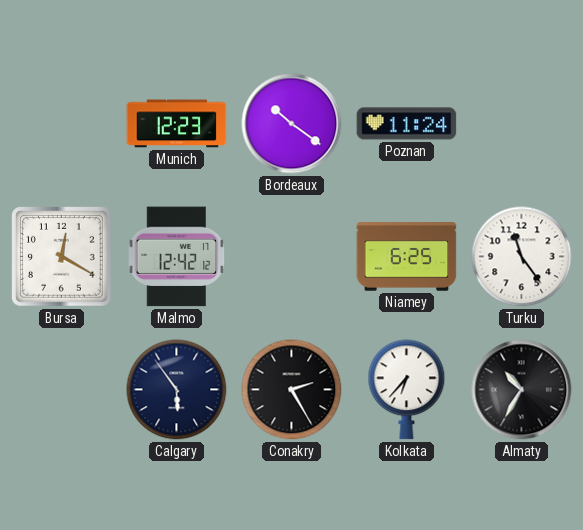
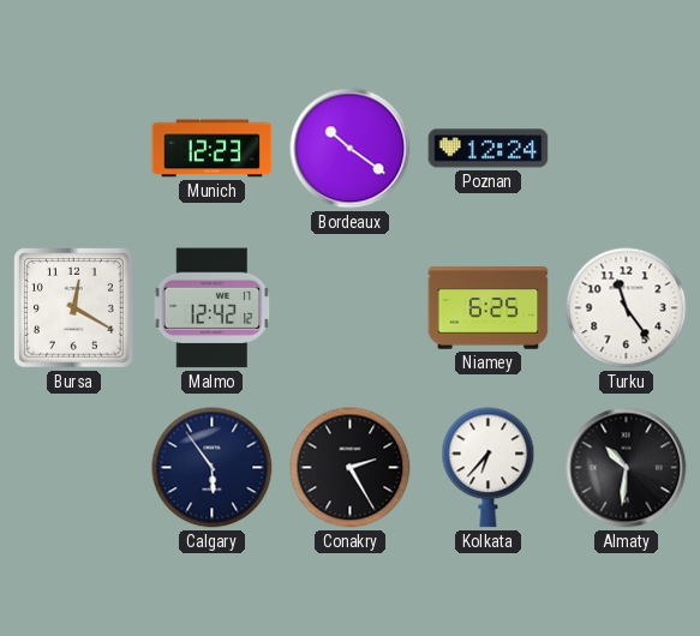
Poznan: 11:24 -> 12:24 (489, 149)
Almaty: 10:35 -> 10:31 (627, 468)
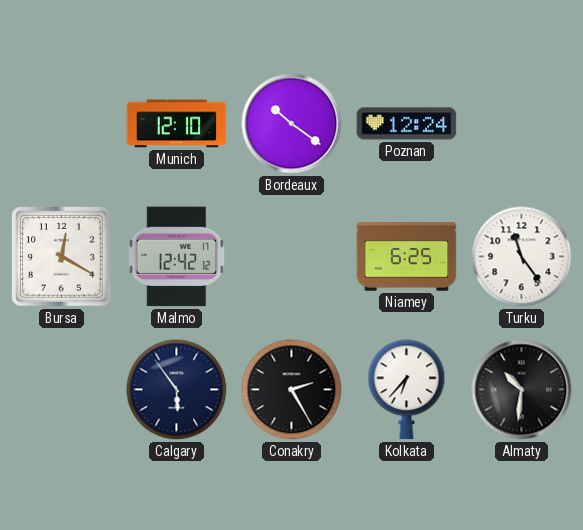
Munich: 12:23 -> 12:10 (177, 124)
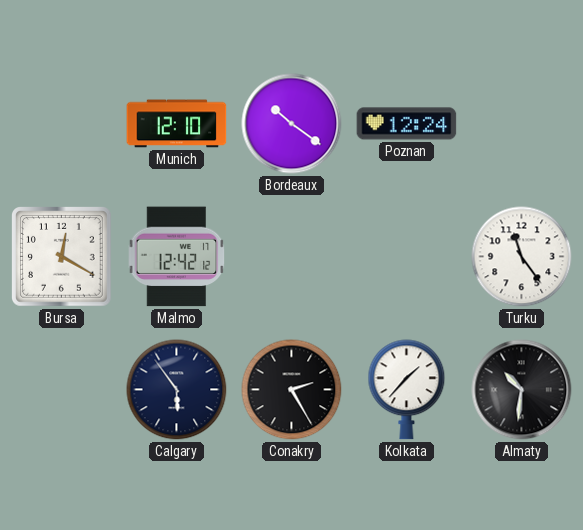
Niamey: 6:25 -> none (407, 257)
Kolkata: 6:37 -> 1:37 (407, 390)
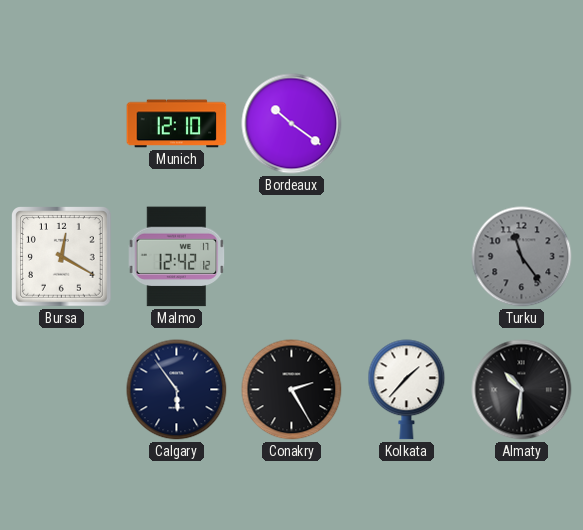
Poznan: 12:24 -> none (407, 124)
Turku dial: white -> grey (522, 257)
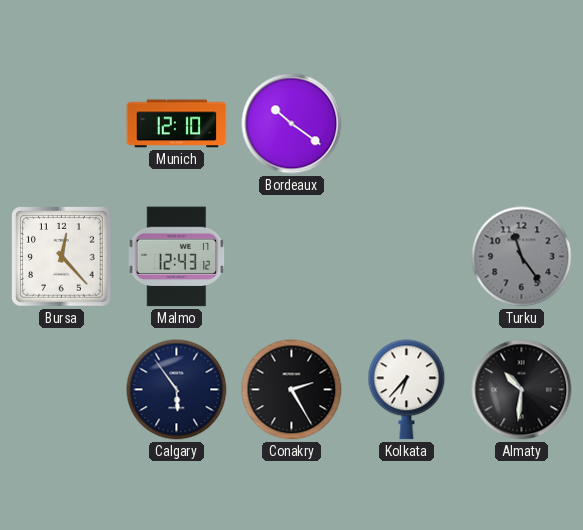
Bursa: 12:20 -> 12:23 (62, 257)
Malmo: 12:42 -> 12:43 (177, 257)
Kolkata: 1:37 -> 6:37 (407, 390)
